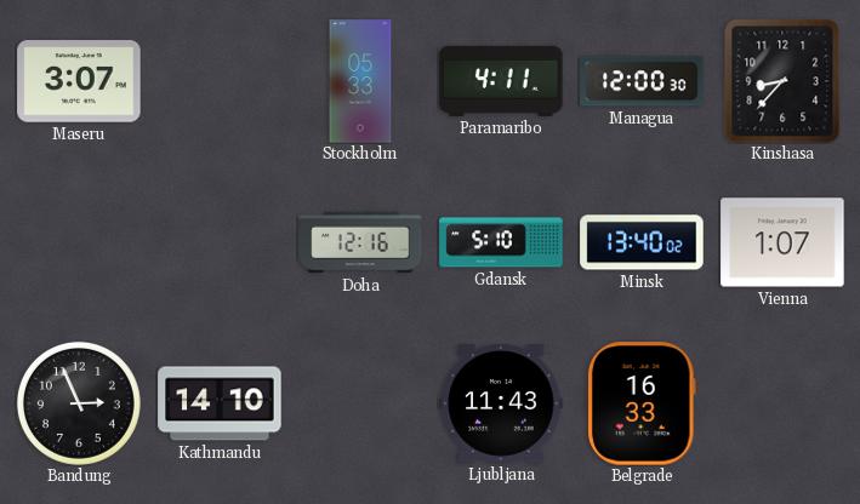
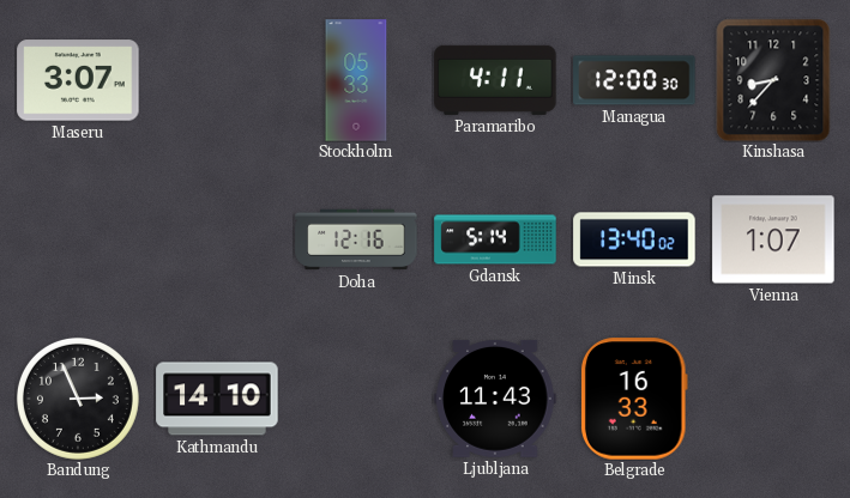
Gdansk: 5:10 -> 5:14 (495, 239)
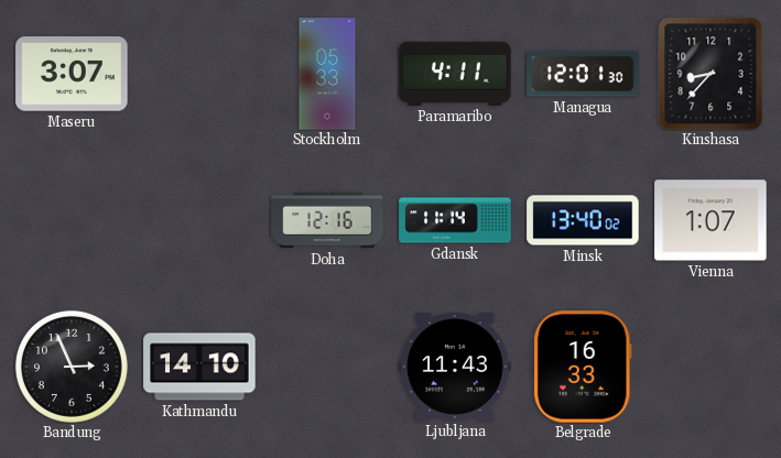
Managua: 12:00 -> 12:01 (583, 74)
Gdansk: 5:14 -> 11:14 (455, 220)
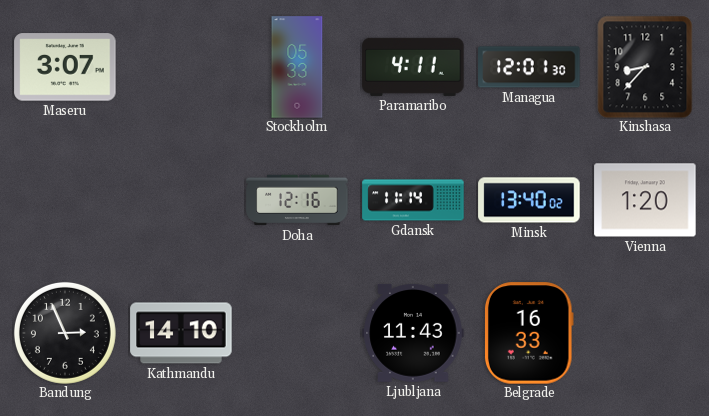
Vienna: 1:07 -> 1:20 (645, 200)
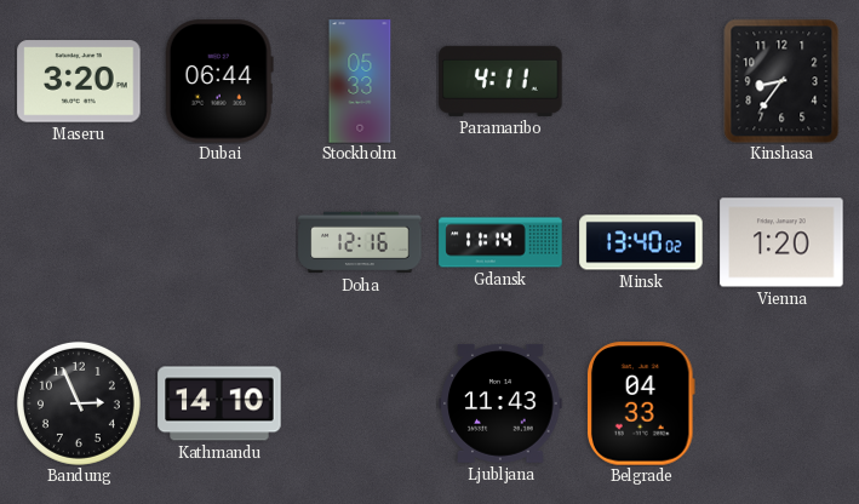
Maseru: 3:07 -> 3:20 (79, 81)
Dubai: none -> 06:44 (219, 81)
Managua: 12:01 -> none (529, 67)
Kinshasa: 8:37 -> 8:36 (781, 81)
Belgrade: 16:33 -> 04:33 (641, 403)
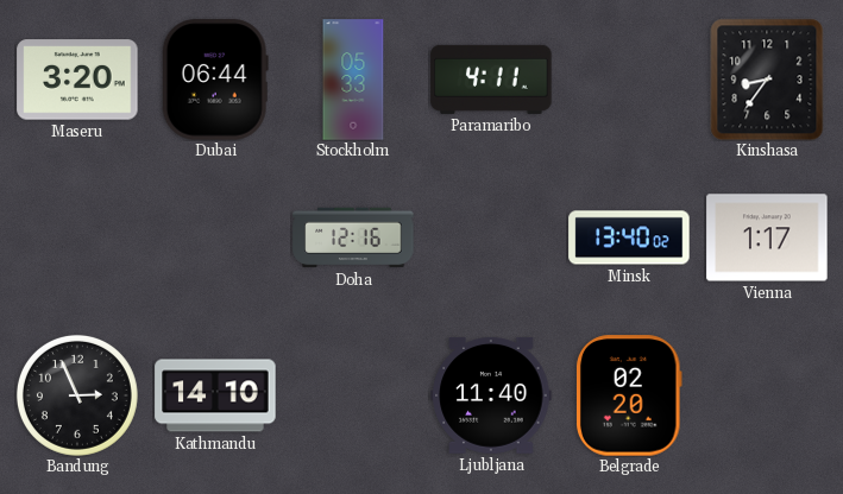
Gdansk: 11:14 -> none (500, 242)
Vienna: 1:20 -> 1:17 (767, 237)
Ljubljana: 11:43 -> 11:40 (491, 397)
Belgrade: 04:33 -> 02:20 (629, 395)
